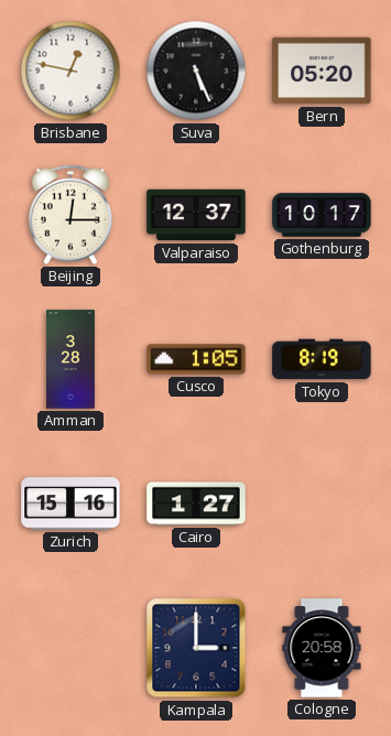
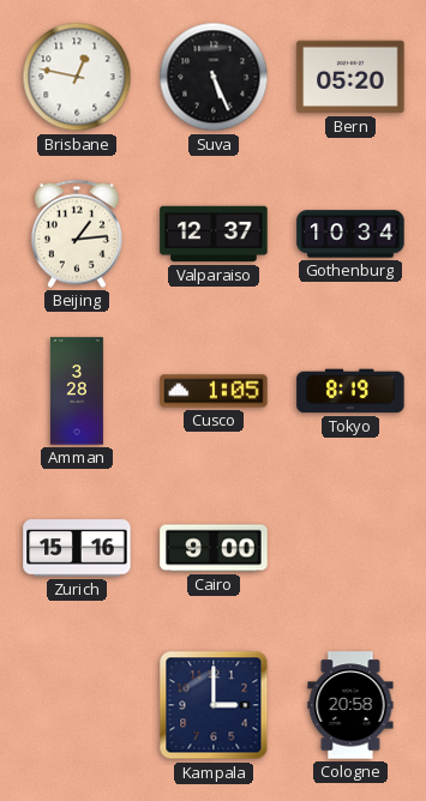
Beijing: 12:15 -> 1:14 (77, 234)
Gothenburg: 10:17 -> 10:34 (350, 234)
Cairo: 1:27 -> 9:00 (214, 548)
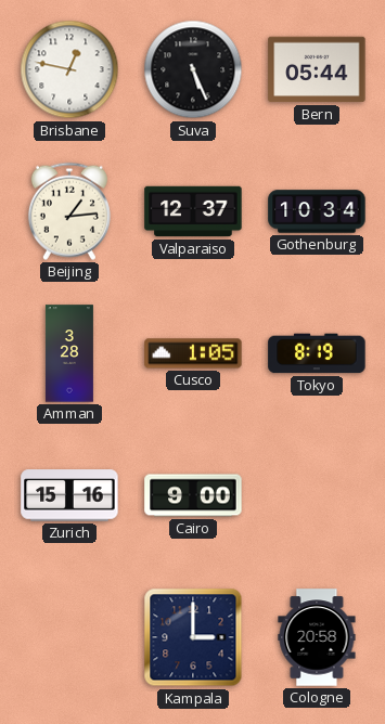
Bern: 05:20 -> 05:44 (317, 69)
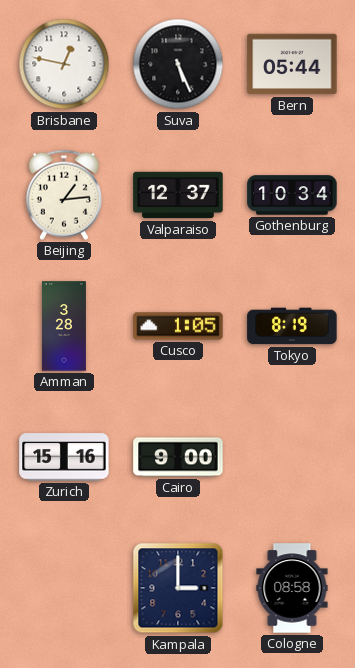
Cologne: 20:58 -> 08:58 (292, 588)
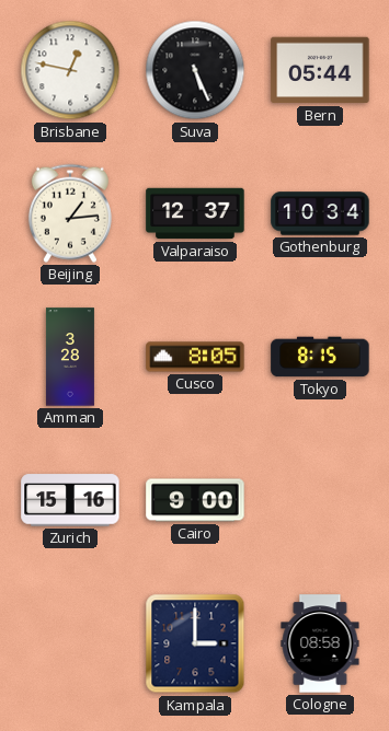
Cusco: 1:05 -> 8:05 (195, 357)
Tokyo: 8:19 -> 8:15 (320, 357)
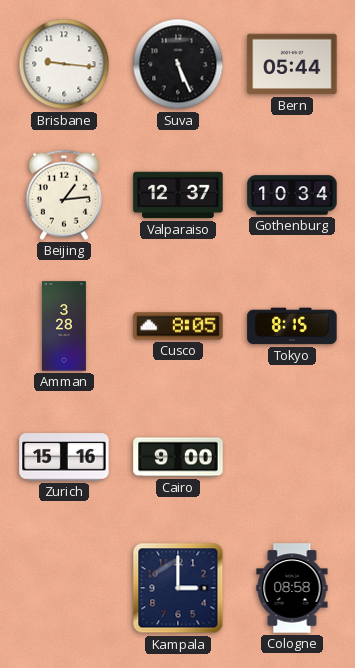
Brisbane: 12:47 -> 9:16 (64, 64)
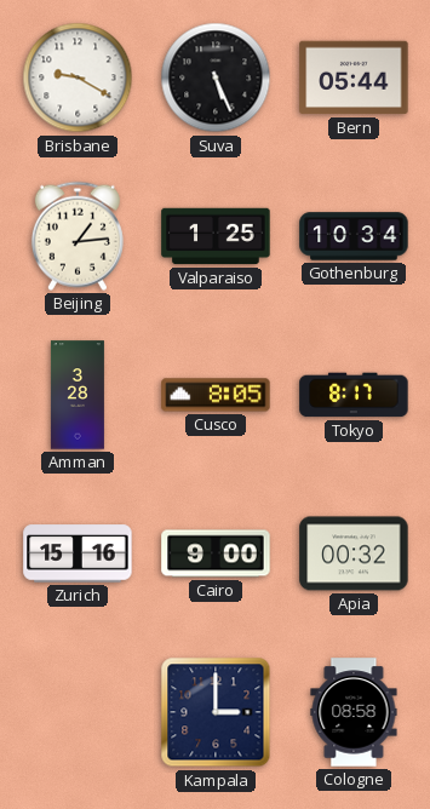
Brisbane: 9:16 -> 9:20 (78, 78)
Valparaiso: 12:37 -> 1:25 (216, 236)
Tokyo: 8:15 -> 8:17 (354, 395)
Apia: none -> 00:32 (354, 553)
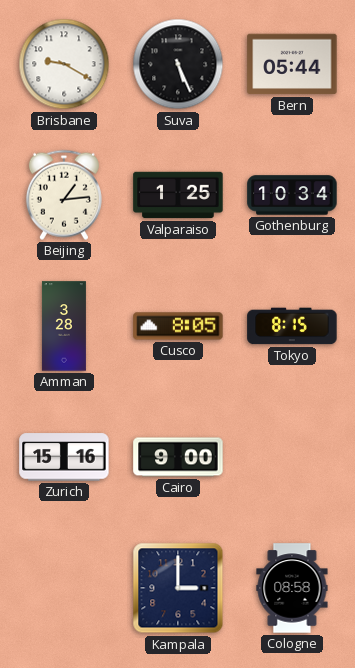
Tokyo: 8:17 -> 8:15 (292, 326)
Apia: 00:32 -> none (354, 553)
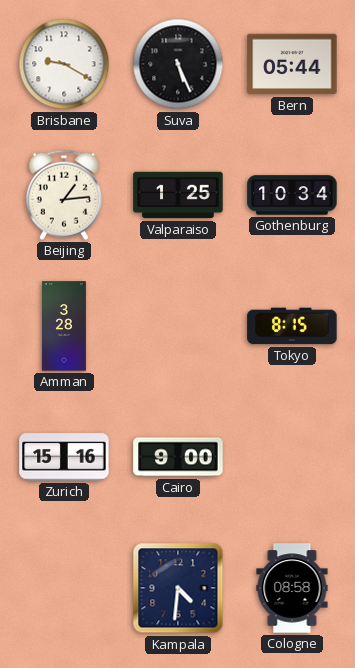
Cusco: 8:05 -> none (178, 326)
Kampala: 3:00 -> 4:31 (178, 588)
